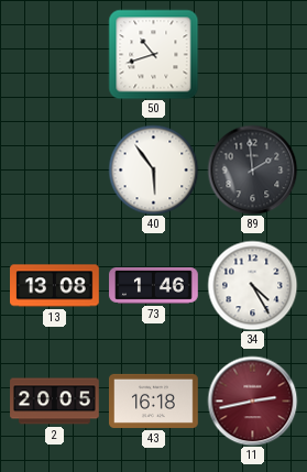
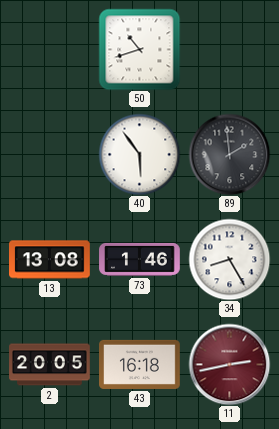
34: 4:25 -> 8:25 (229, 259)
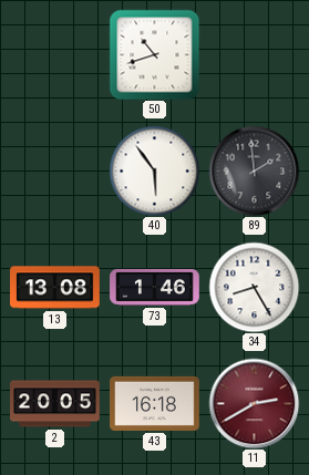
11: 2:43 -> 2:40 (254, 403)
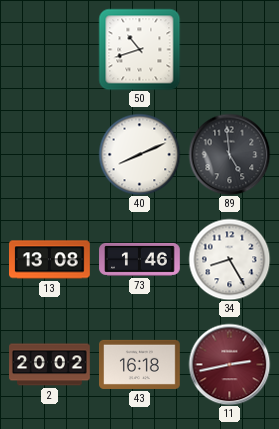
40: 5:54 -> 8:11 (139, 154)
89: 1:59 -> 4:59 (229, 154)
2: 20:05 -> 20:02 (50, 365)
11: 2:40 -> 2:43 (229, 364)
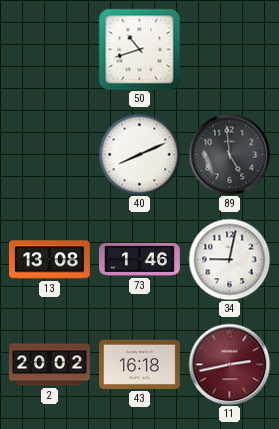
34: 8:25 -> 9:02 (229, 259)
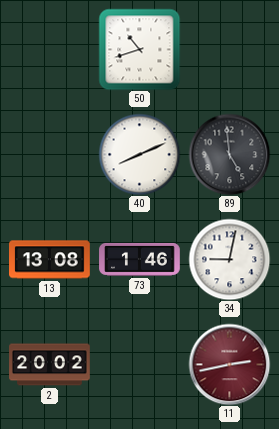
43: 16:18 -> none (140, 364)
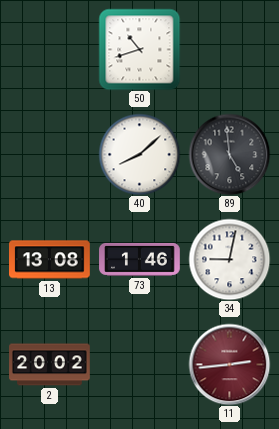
40: 8:11 -> 8:08 (139, 154)
11: 2:43 -> 2:44 (229, 364)
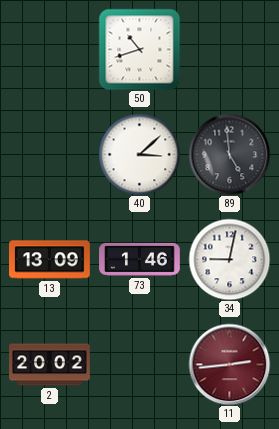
40: 8:08 -> 3:08 (139, 154)
13: 13:08 -> 13:09 (50, 260)
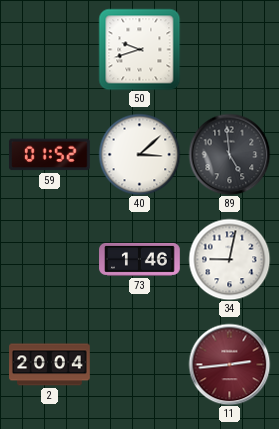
50: 10:42 -> 9:42 (139, 49)
59: none -> 01:52 (49, 155)
13: 13:09 -> none (50, 260)
2: 20:02 -> 20:04 (50, 365)
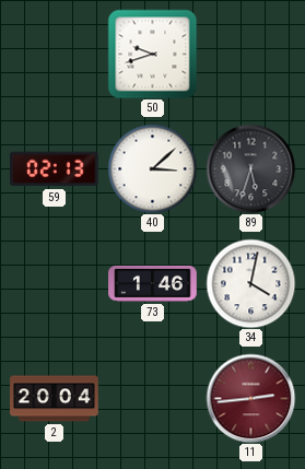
59: 01:52 -> 02:13 (54, 169)
89: 4:59 -> 5:33 (250, 168)
34: 9:02 -> 4:02 (250, 283)
